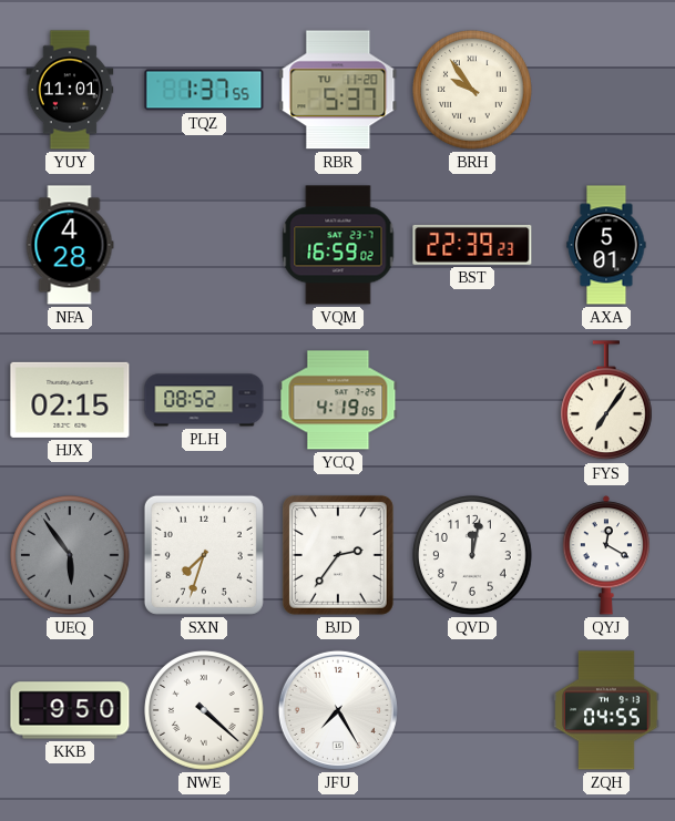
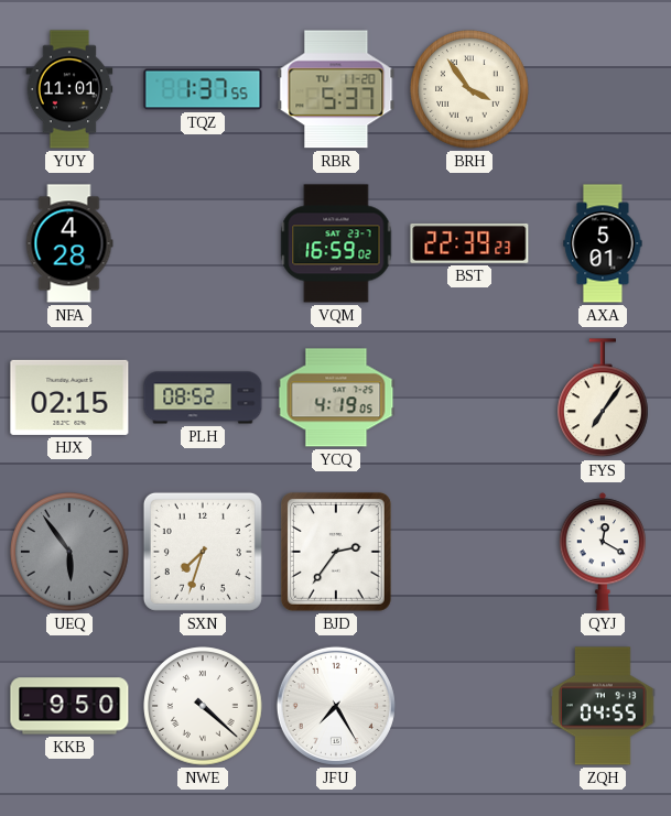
BRH: 9:54 -> 3:54 (469, 89)
QVD: 12:02 -> none (472, 555)
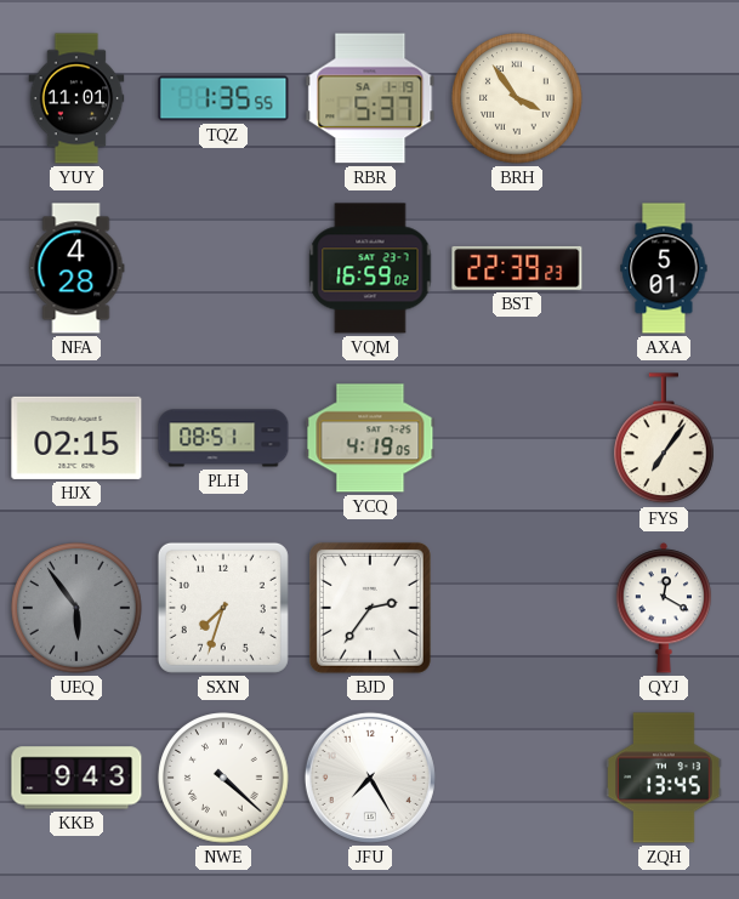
TQZ: 1:37 -> 1:35 (223, 98)
RBR date: TU 11-20 -> SA 1-19 (370, 98)
PLH: 08:52 -> 08:51 (223, 438)
KKB: 9:50 -> 9:43 (76, 778)
ZQH: 04:55 -> 13:45 (664, 778)
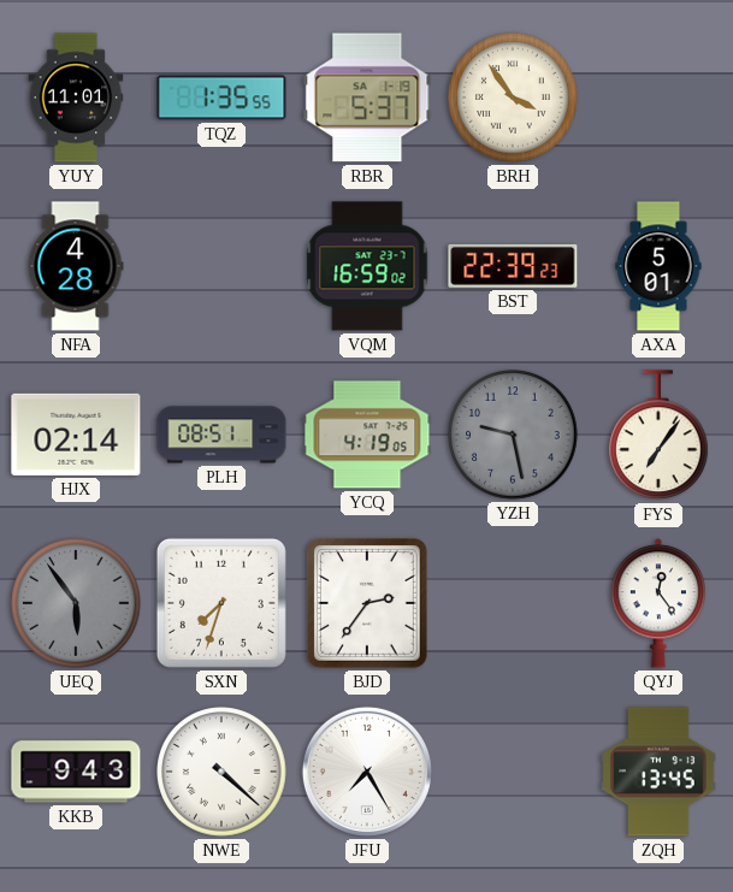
HJX: 02:15 -> 02:14 (76, 435)
YZH: none -> 9:28 (513, 435)
QYJ: 12:20 -> 12:24 (657, 603)
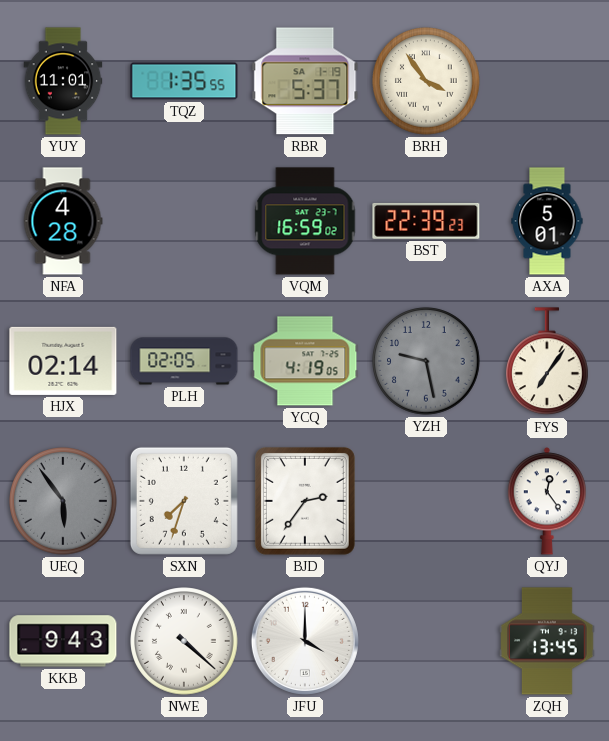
PLH: 08:51 -> 02:05 (184, 361)
JFU: 7:25 -> 4:00 (305, 641)
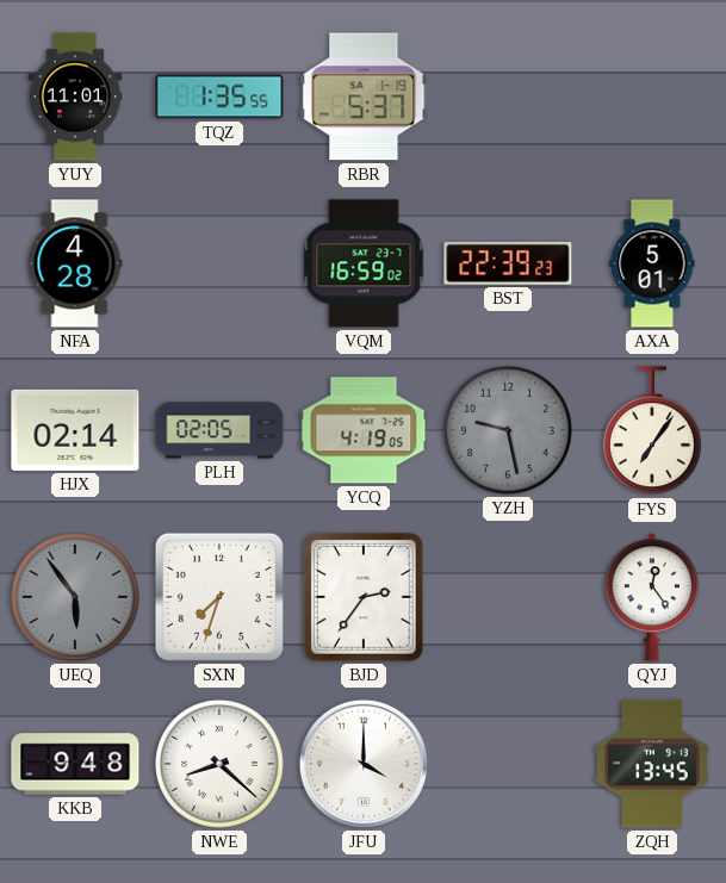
BRH: 3:54 -> none (426, 81)
KKB: 9:43 -> 9:48 (75, 764)
NWE: 4:22 -> 8:22 (219, 764)
